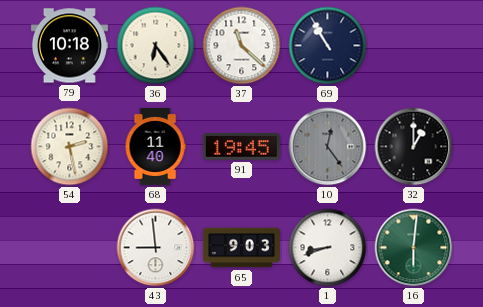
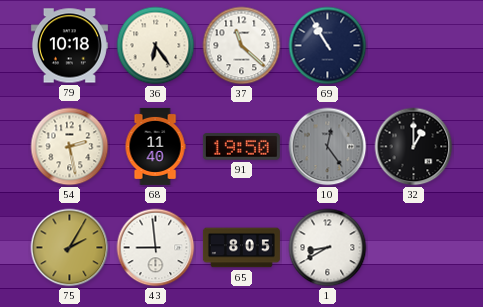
91: 19:45 -> 19:50 (241, 147)
75: none -> 2:05 (70, 248)
65: 9:03 -> 8:05 (241, 248)
1: 8:42 -> 8:40 (328, 248)
16: 6:01 -> none (414, 248)
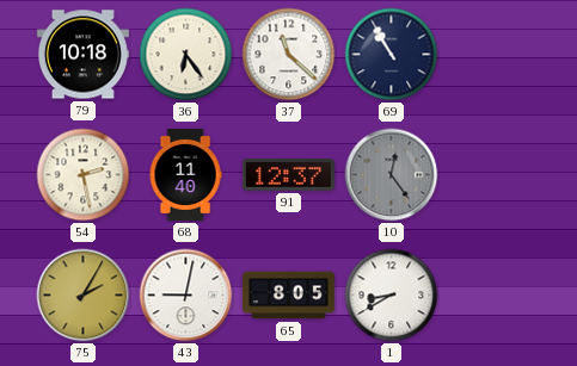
91: 19:50 -> 12:37 (288, 175)
32: 1:00 -> none (414, 147)
43: 8:59 -> 9:02 (186, 296)
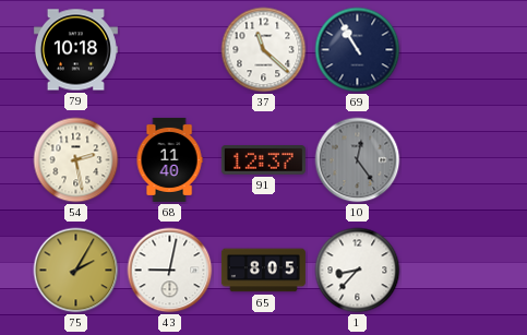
36: 6:24 -> none (186, 55)
1: 8:40 -> 8:37 (358, 271)
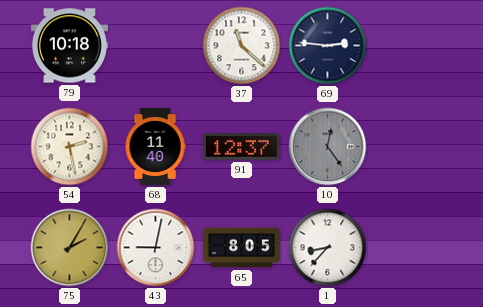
69: 10:55 -> 2:46 (328, 46)
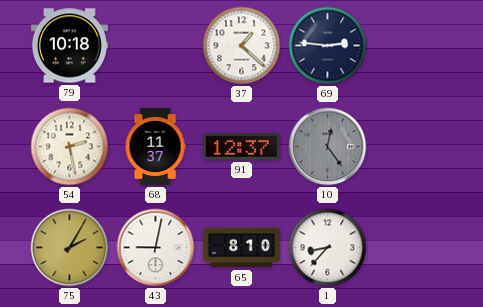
37: 11:22 -> 1:22 (242, 46)
68: 11:40 -> 11:37 (155, 146)
65: 8:05 -> 8:10 (241, 248)
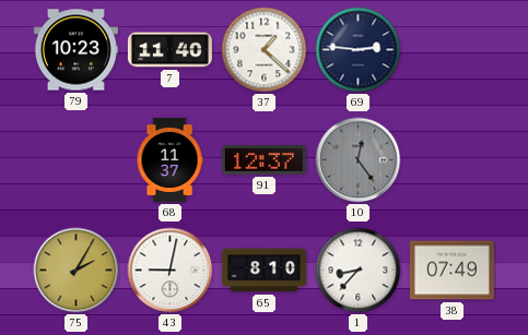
79: 10:18 -> 10:23 (75, 50)
7: none -> 11:40 (169, 50)
54: 2:28 -> none (70, 147)
38: none -> 07:49 (451, 271)
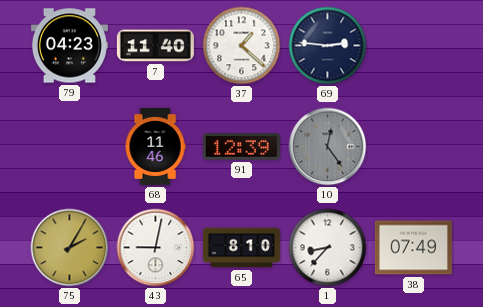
79: 10:23 -> 04:23 (69, 46)
68: 11:37 -> 11:46 (155, 146)
91: 12:37 -> 12:39 (241, 147)
